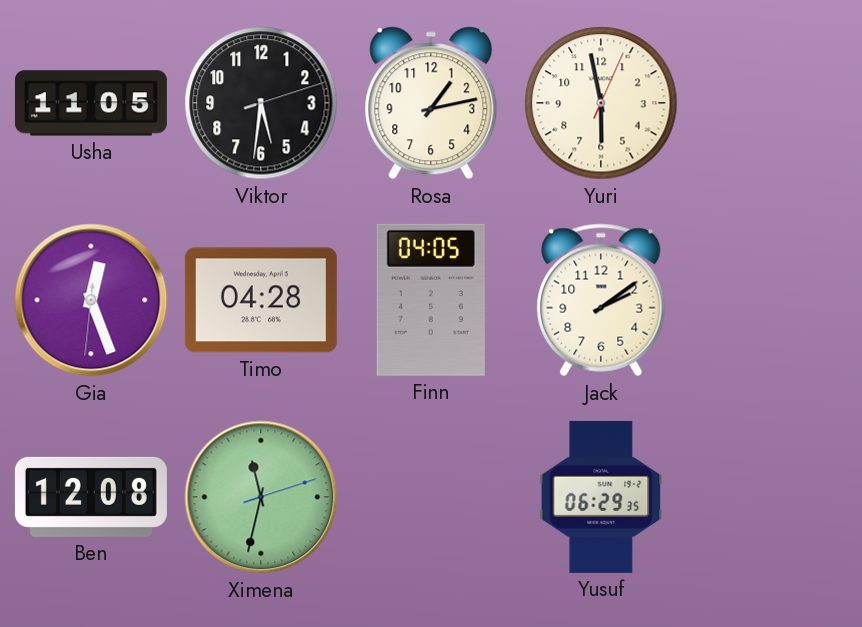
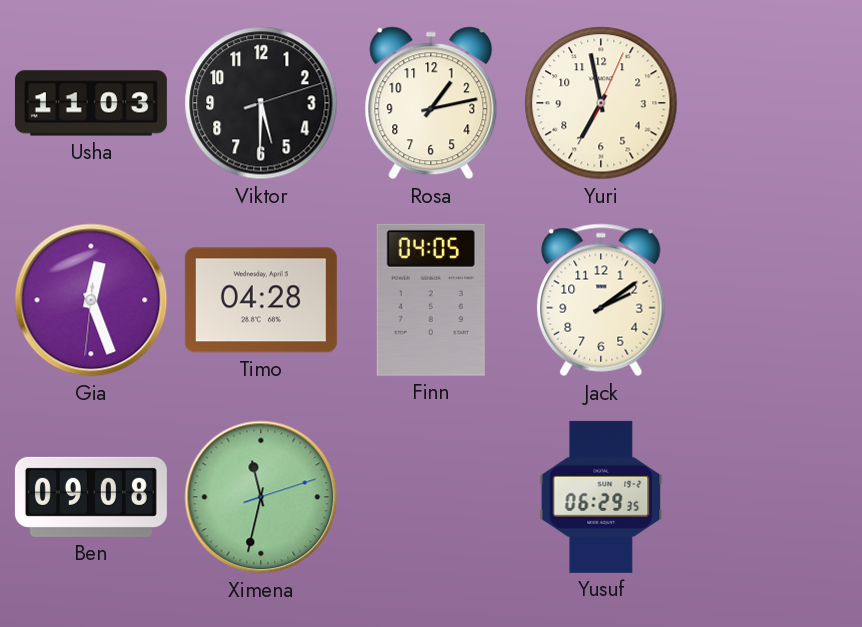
Usha: 11:05 -> 11:03 (91, 103)
Viktor: 5:31 -> 5:30 (261, 103)
Yuri: 5:58 -> 6:58 (601, 103)
Ben: 12:08 -> 09:08 (91, 497)
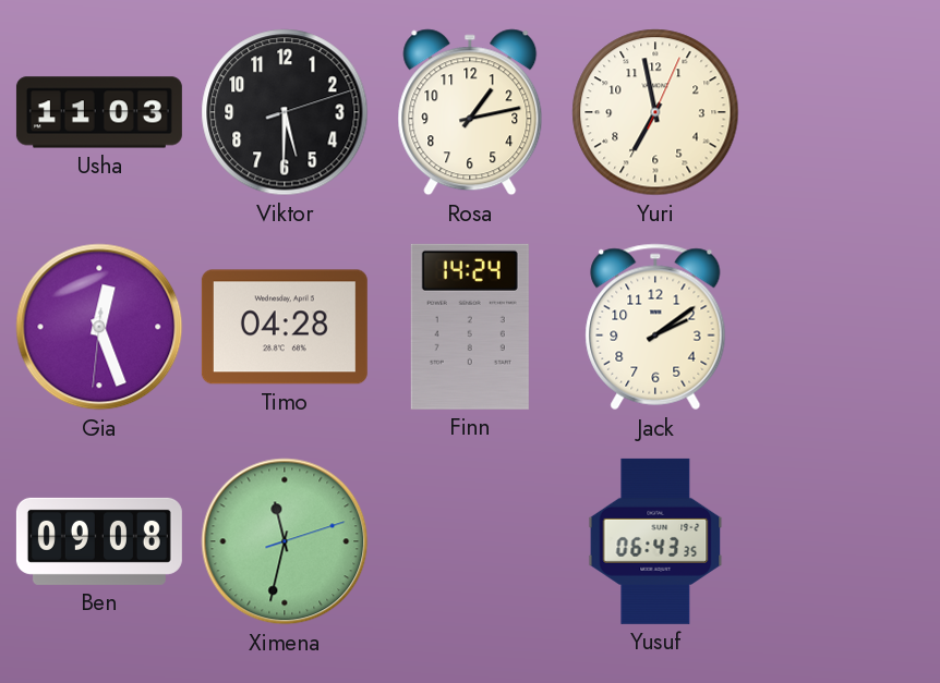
Finn: 04:05 -> 14:24 (470, 327)
Yusuf: 06:29 -> 06:43 (655, 541)
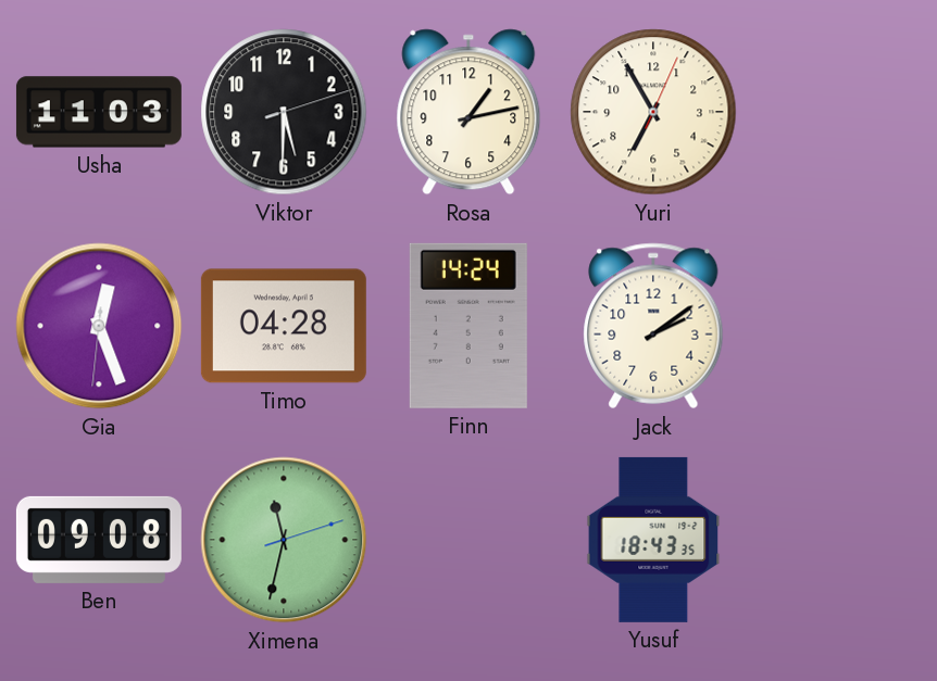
Yuri: 6:58 -> 6:55 (653, 112)
Yusuf: 06:43 -> 18:43 (653, 540)
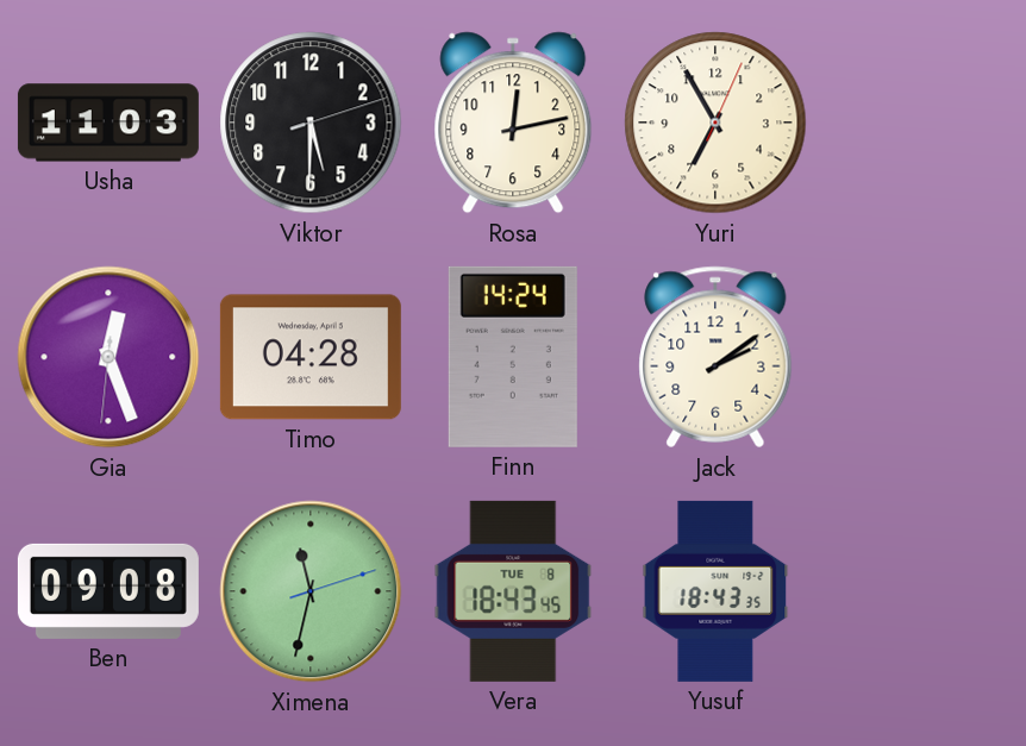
Rosa: 1:13 -> 12:13 (513, 123)
Vera: none -> 18:43 (513, 591)
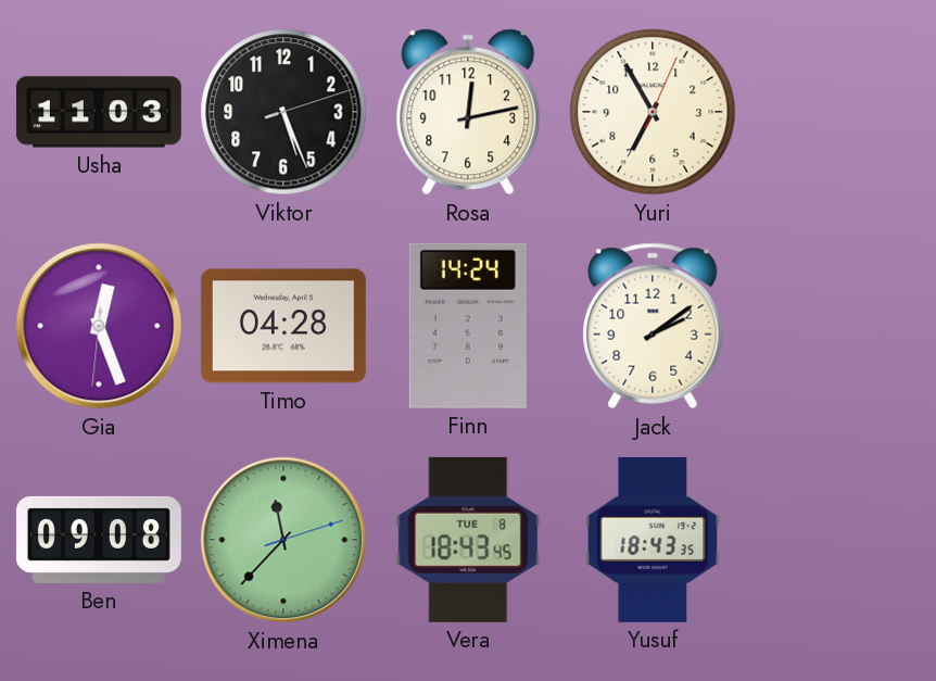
Viktor: 5:30 -> 5:26 (283, 112)
Ximena: 11:32 -> 11:37 (283, 540)
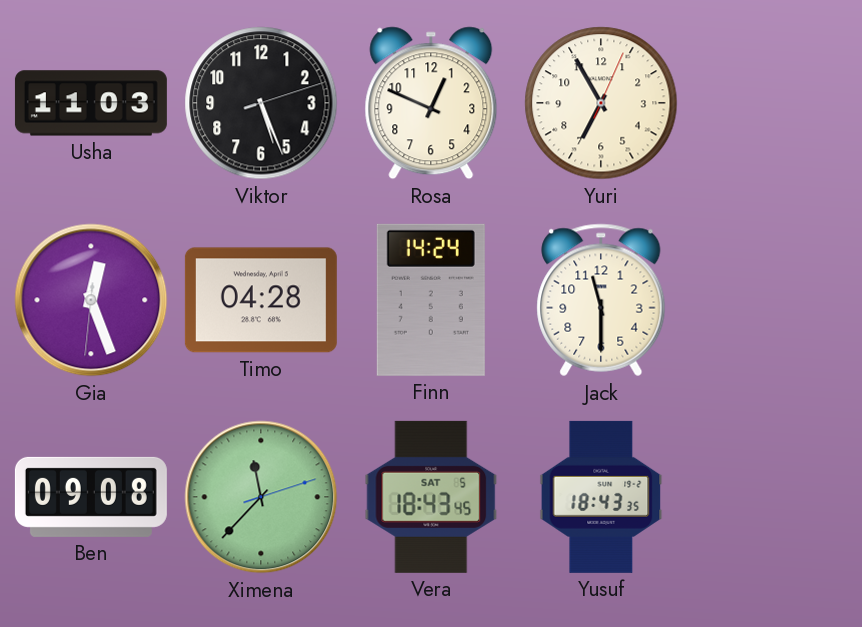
Rosa: 12:13 -> 12:49 (431, 103)
Jack: 2:09 -> 11:30 (601, 300)
Vera date: TUE 8 -> SAT 5 (431, 497)
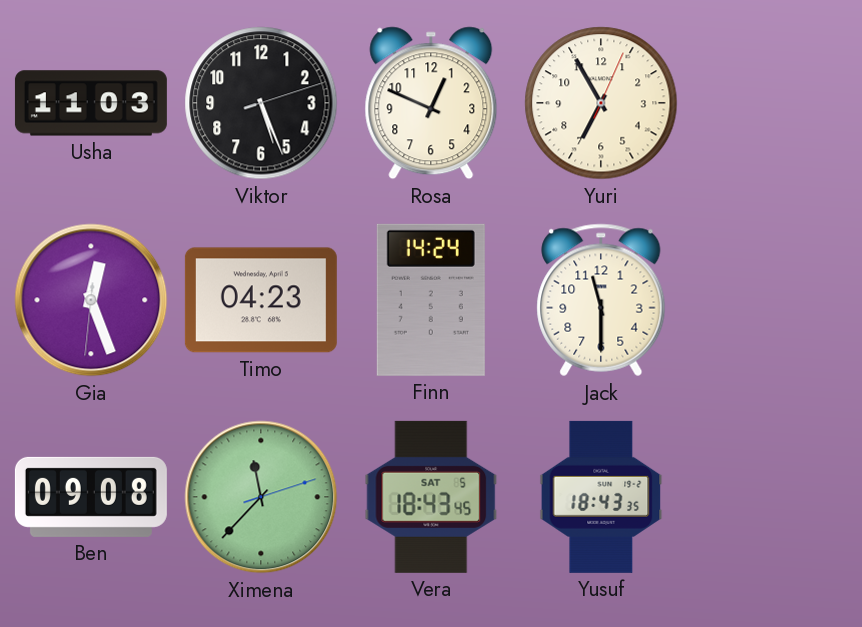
Timo: 04:28 -> 04:23 (261, 300)
